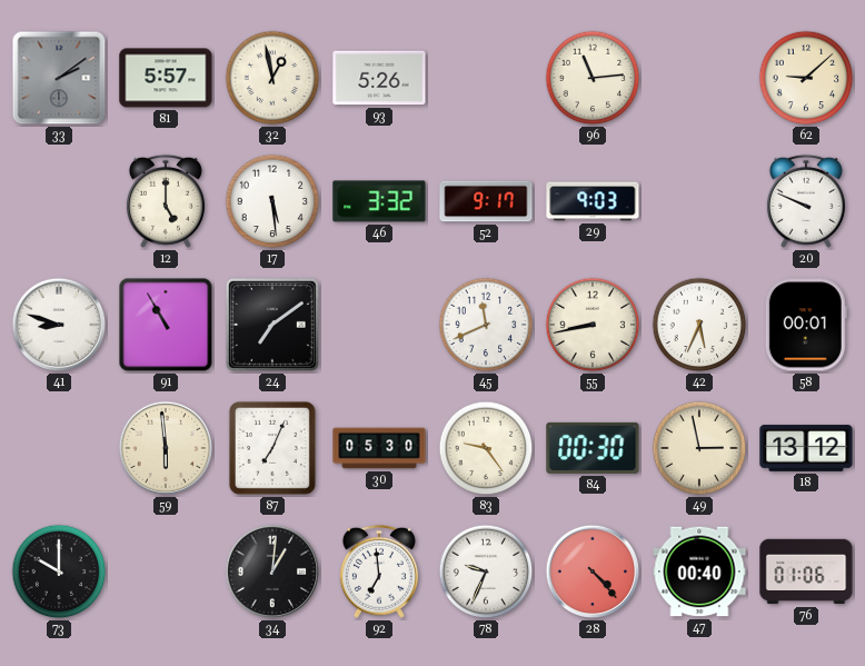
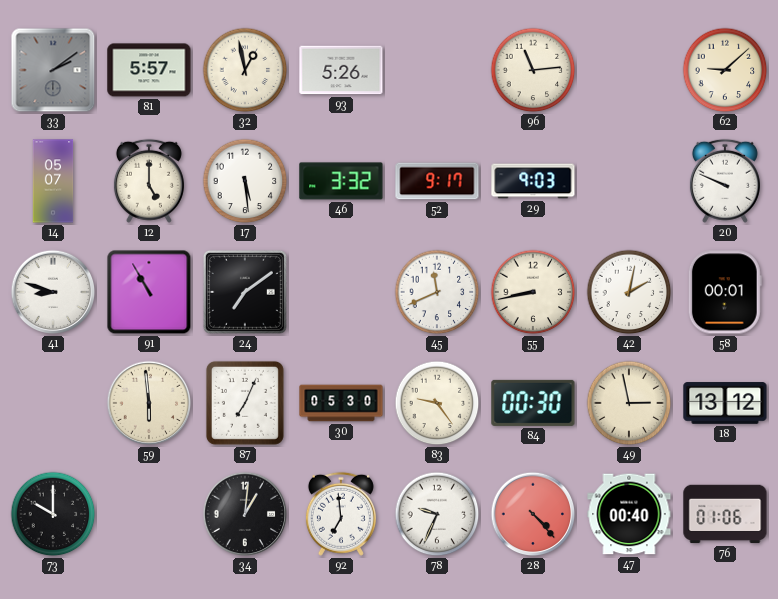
14: none -> 05:07 (53, 181)
42: 5:34 -> 2:02 (629, 292)
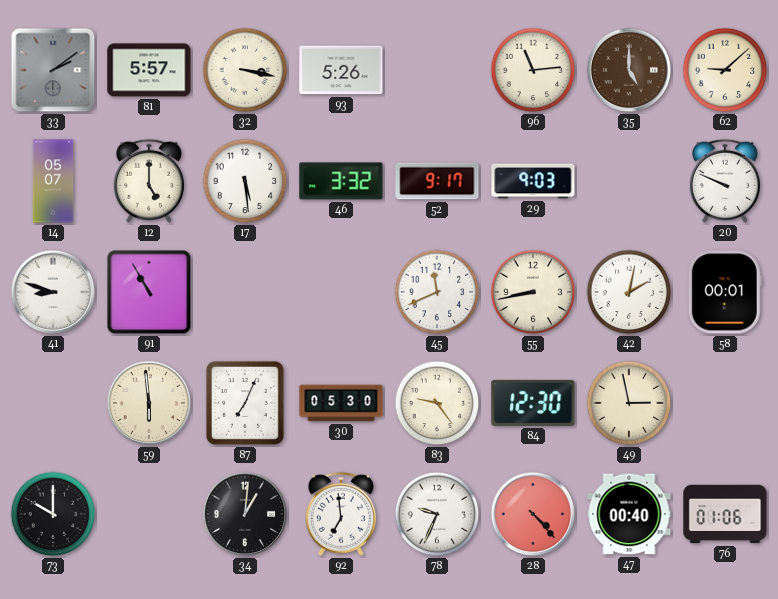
32: 12:58 -> 3:17 (245, 70)
35: none -> 5:00 (629, 70)
24: 7:09 -> none (245, 292)
84: 00:30 -> 12:30 (533, 403)
18: 13:12 -> none (725, 403)
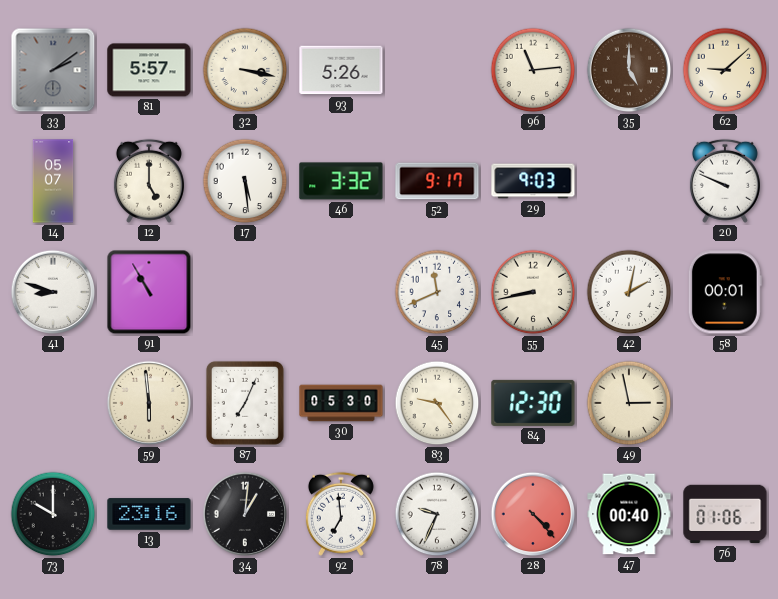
13: none -> 23:16 (149, 514)
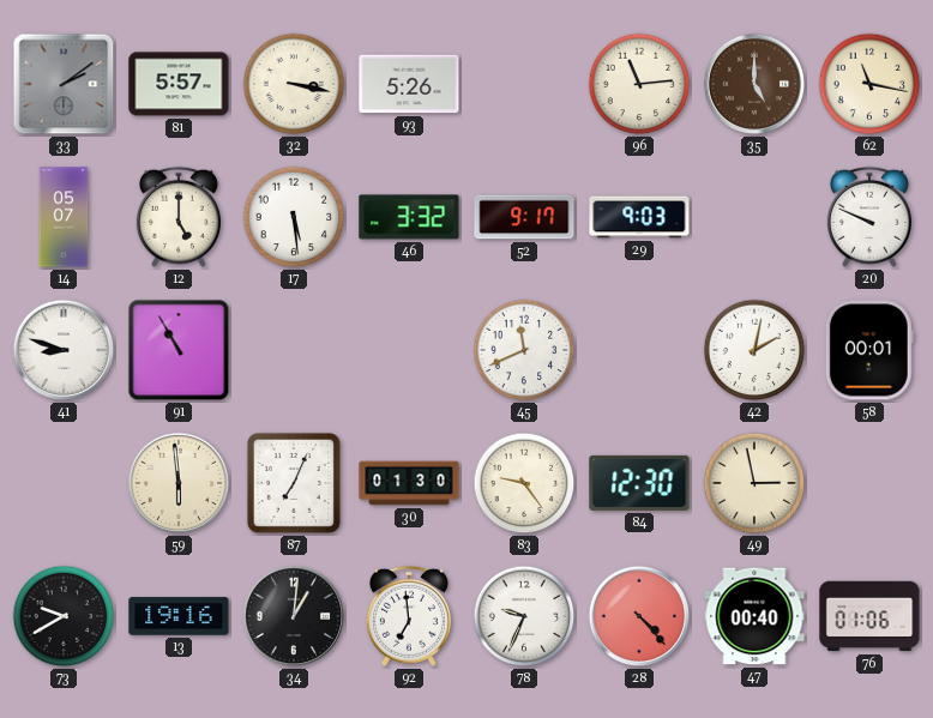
62: 9:08 -> 11:17 (869, 84)
55: 8:43 -> none (533, 292)
30: 05:30 -> 01:30 (409, 483)
73: 10:00 -> 9:40 (64, 616)
13: 23:16 -> 19:16 (179, 616)
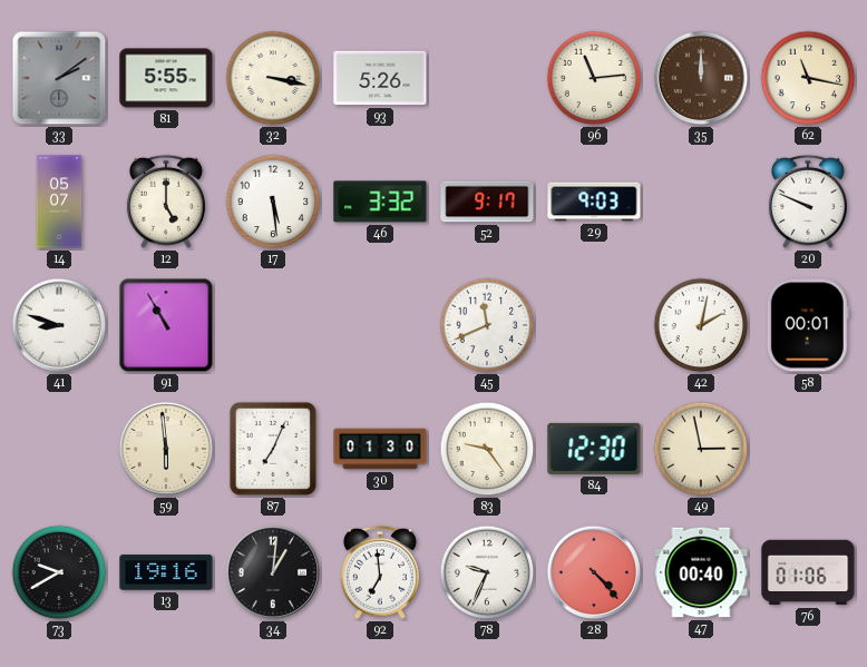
81: 5:57 -> 5:55 (166, 78)
35: 5:00 -> 12:00 (701, 78)
